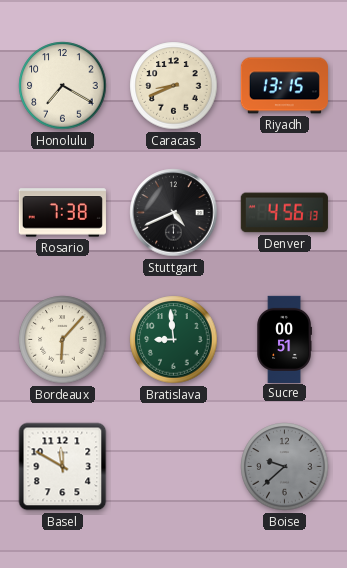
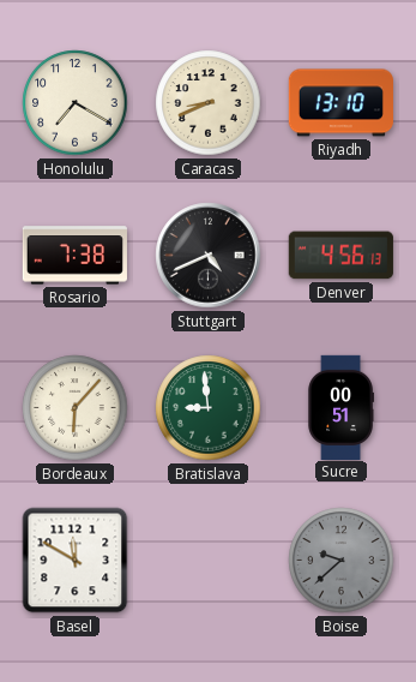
Riyadh: 13:15 -> 13:10 (340, 103)
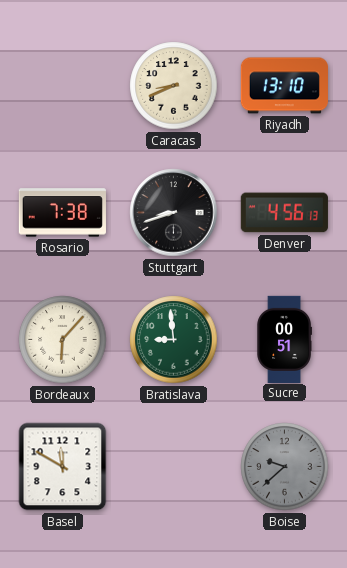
Honolulu: 7:20 -> none (76, 103)
Stuttgart: 4:41 -> 8:42 (174, 213)
